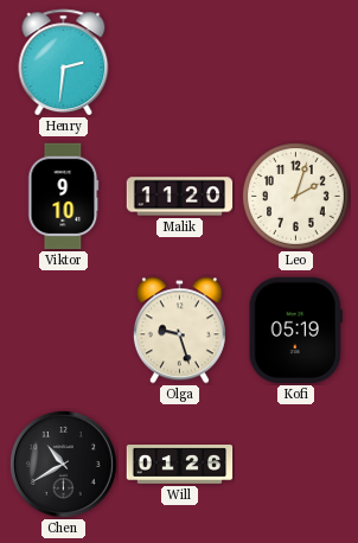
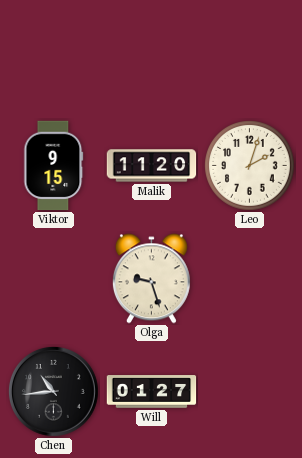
Henry: 2:31 -> none (64, 63)
Viktor: 9:10 -> 9:15 (54, 166)
Kofi: 05:19 -> none (295, 331)
Chen: 10:40 -> 10:44 (54, 392)
Will: 01:26 -> 01:27 (152, 392)
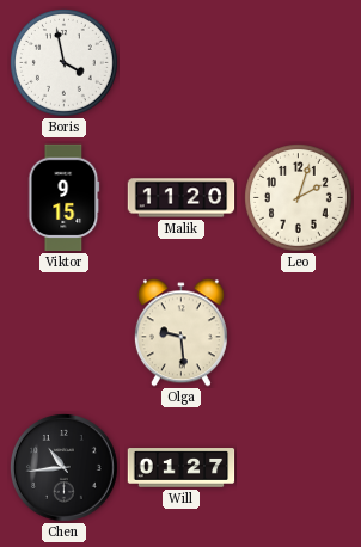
Boris: none -> 3:58 (65, 63)
Olga: 9:27 -> 9:29 (180, 333)
